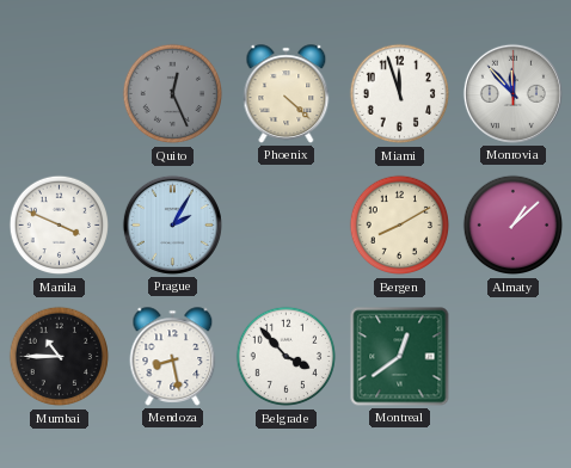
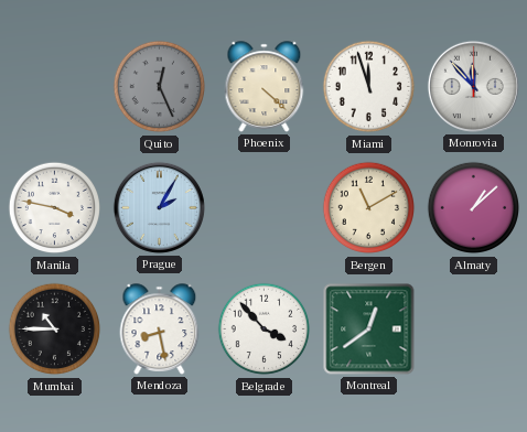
Manila: 3:49 -> 3:47 (55, 208)
Bergen: 8:10 -> 11:10 (369, 208)
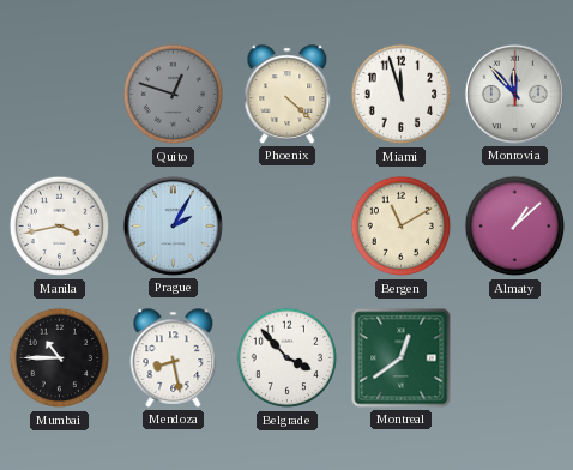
Quito: 12:26 -> 12:48 (174, 95)
Manila: 3:47 -> 3:43 (60, 227)
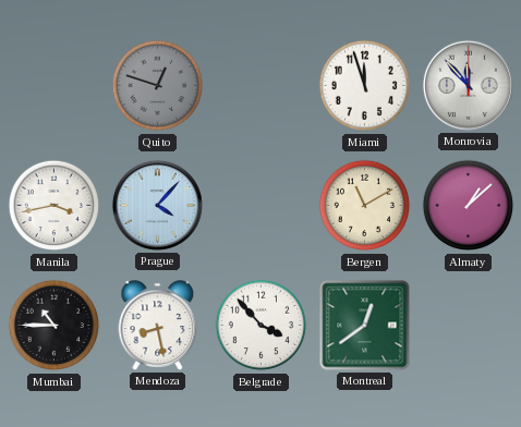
Phoenix: 4:22 -> none (288, 95)
Prague: 2:05 -> 4:07 (157, 205)
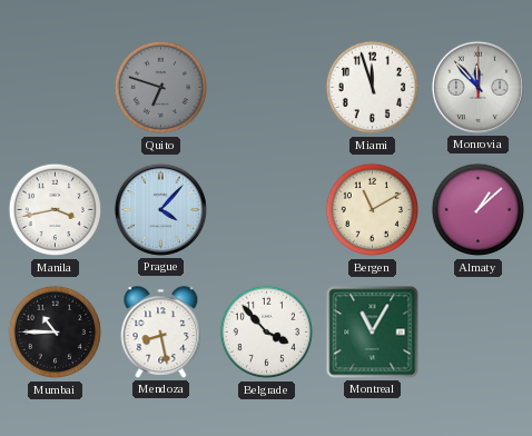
Quito: 12:48 -> 6:48 (161, 88)
Montreal: 12:39 -> 11:05 (373, 333)
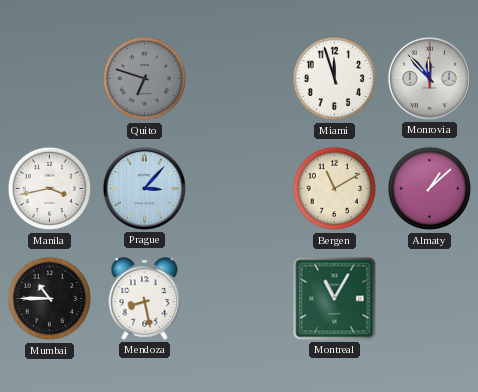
Prague: 4:07 -> 3:07 (144, 188)
Belgrade: 3:53 -> none (267, 333)
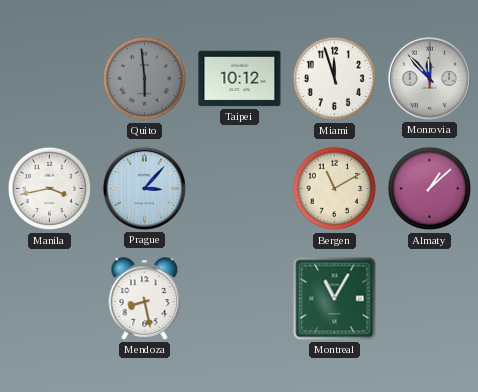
Quito: 6:48 -> 5:59 (145, 79)
Taipei: none -> 10:12 (240, 79)
Mumbai: 10:45 -> none (50, 299)
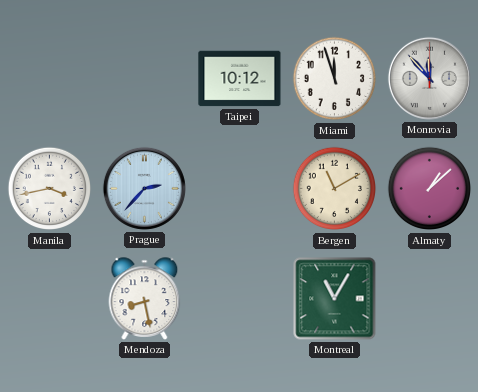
Quito: 5:59 -> none (145, 79)
Prague: 3:07 -> 2:37 (144, 188)
